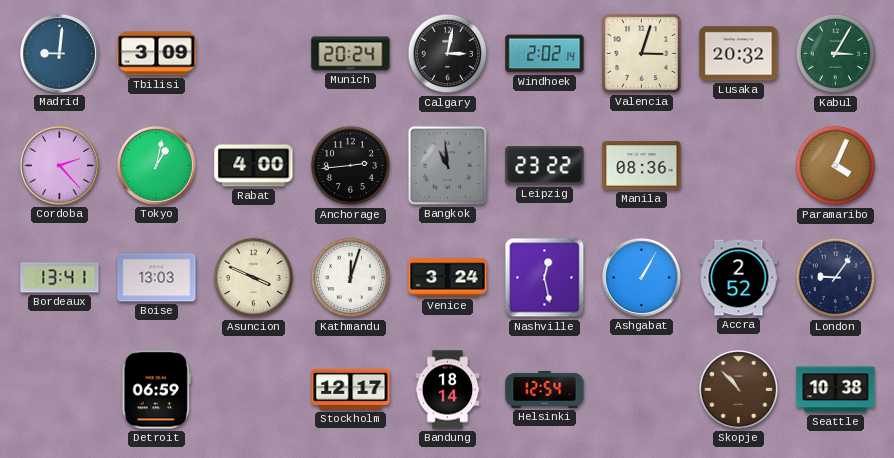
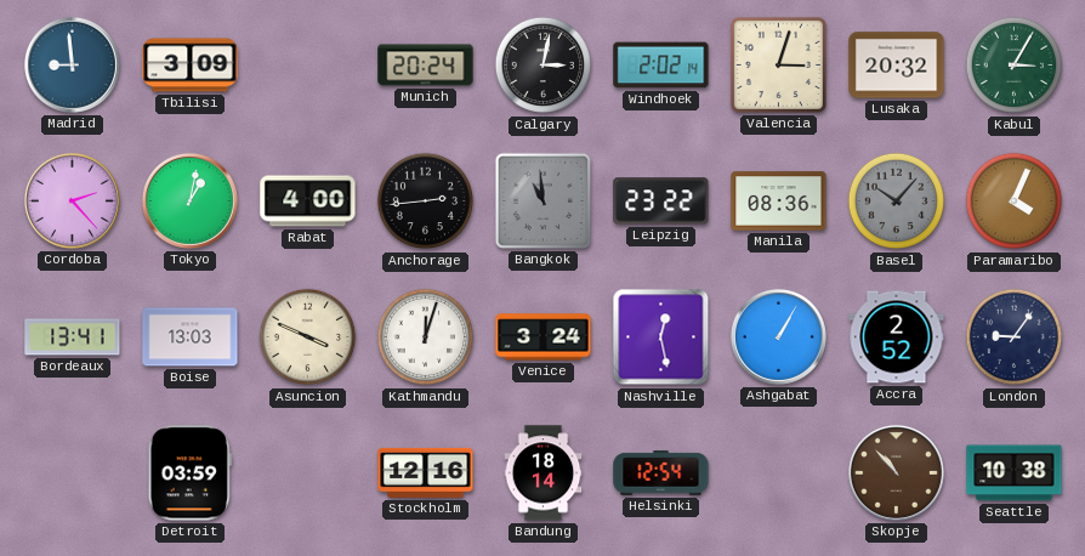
Madrid: 9:01 -> 8:59 (72, 64)
Basel: none -> 10:07 (897, 202)
Detroit: 06:59 -> 03:59 (189, 473)
Stockholm: 12:17 -> 12:16 (426, 472)
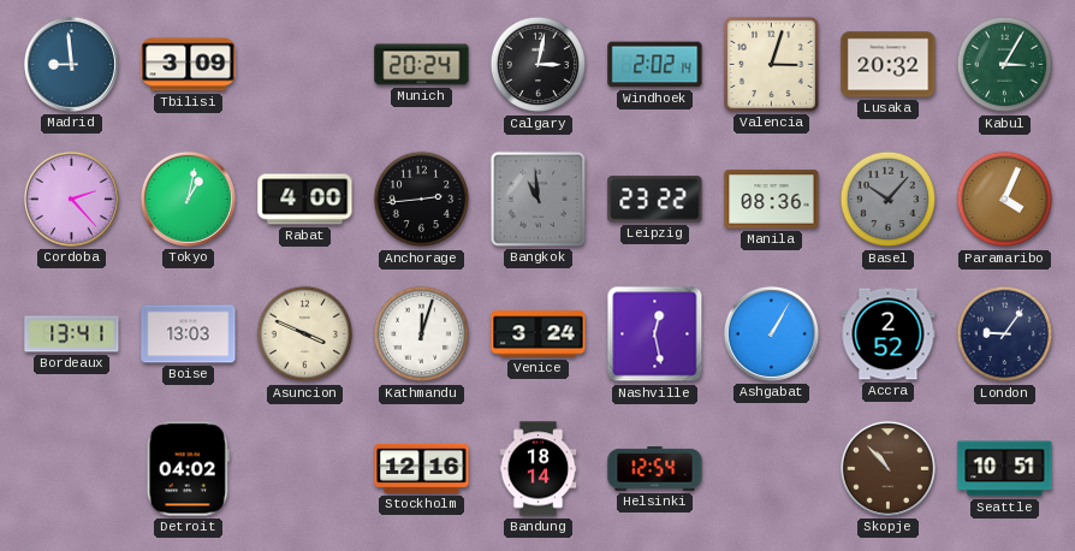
Detroit: 03:59 -> 04:02 (188, 469)
Seattle: 10:38 -> 10:51 (1005, 469)
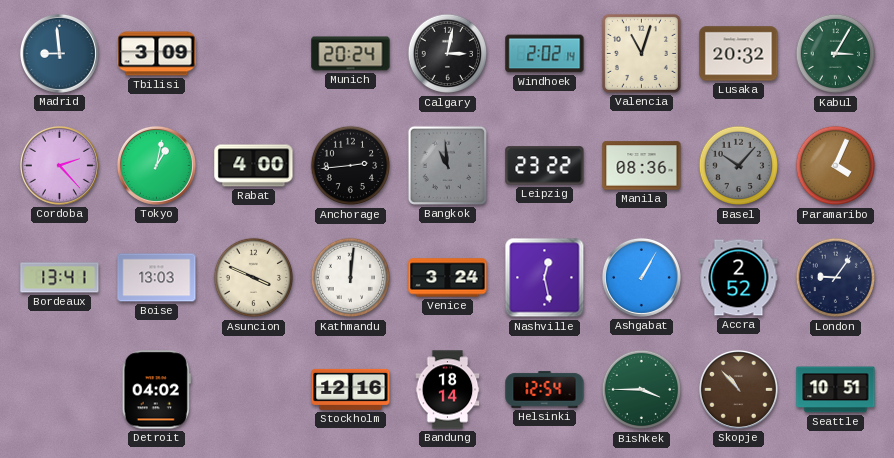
Valencia: 3:03 -> 11:03 (641, 53)
Kathmandu: 12:03 -> 12:01 (351, 278)
Bishkek: none -> 3:45 (642, 390)
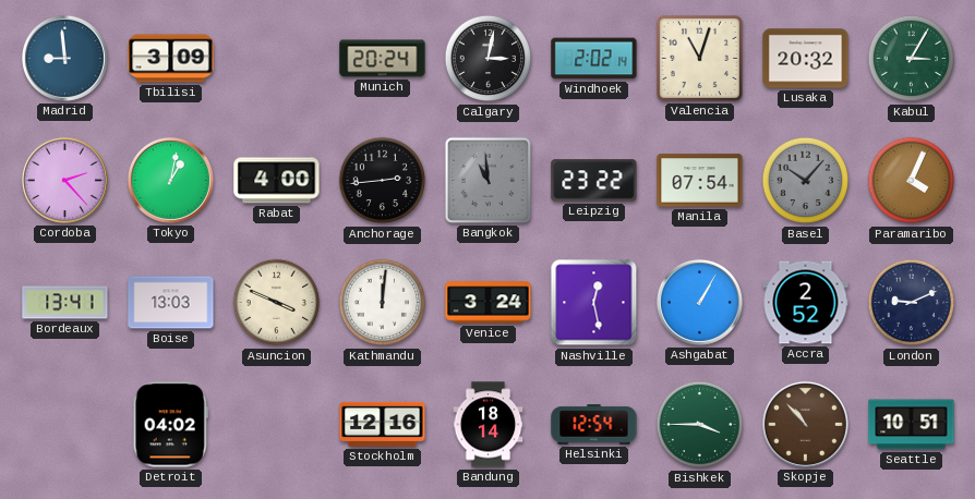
Manila: 08:36 -> 07:54 (700, 181)
London: 9:06 -> 9:11 (912, 303)
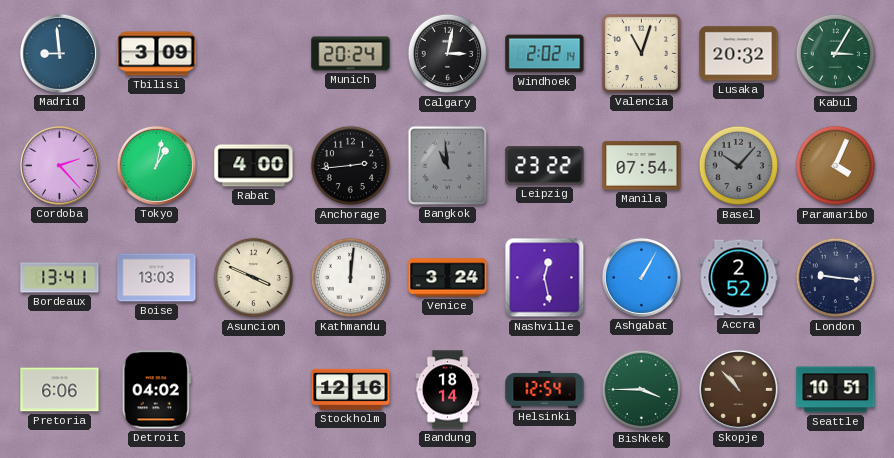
London: 9:11 -> 9:16 (836, 278)
Pretoria: none -> 6:06 (60, 390)
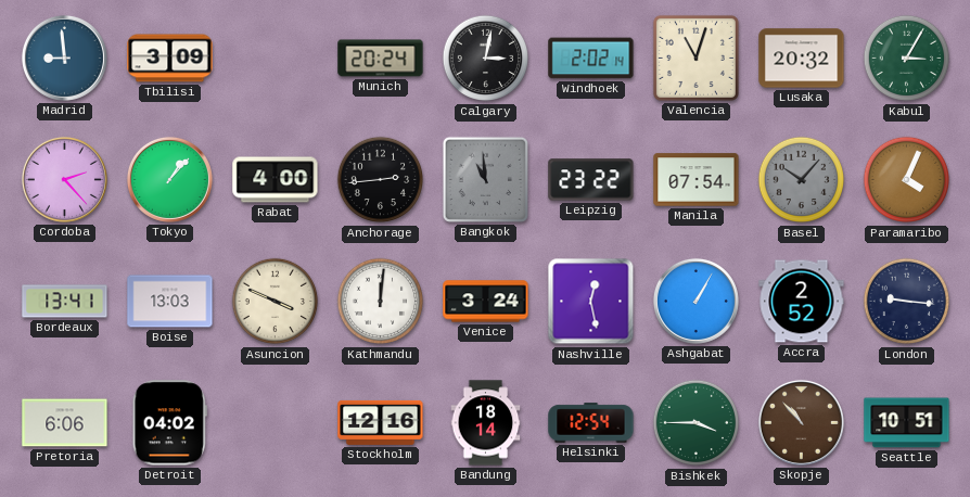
Tokyo: 1:02 -> 1:07 (169, 179)
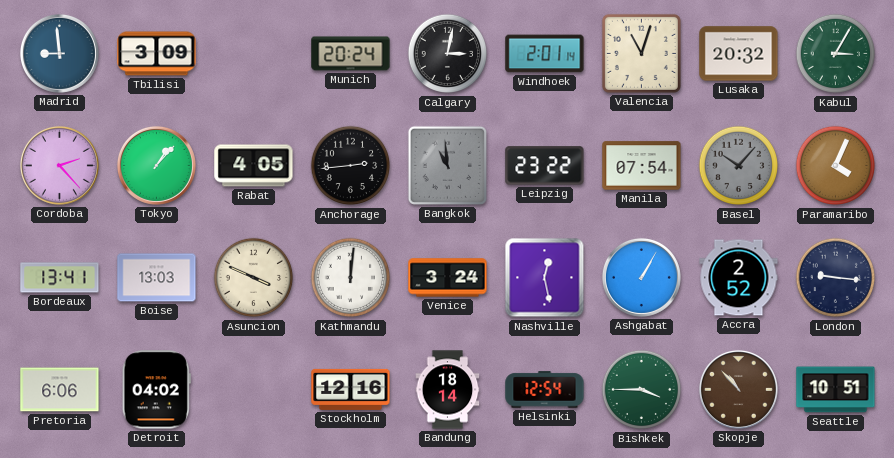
Windhoek: 2:02 -> 2:01 (545, 54)
Rabat: 4:00 -> 4:05 (254, 166)
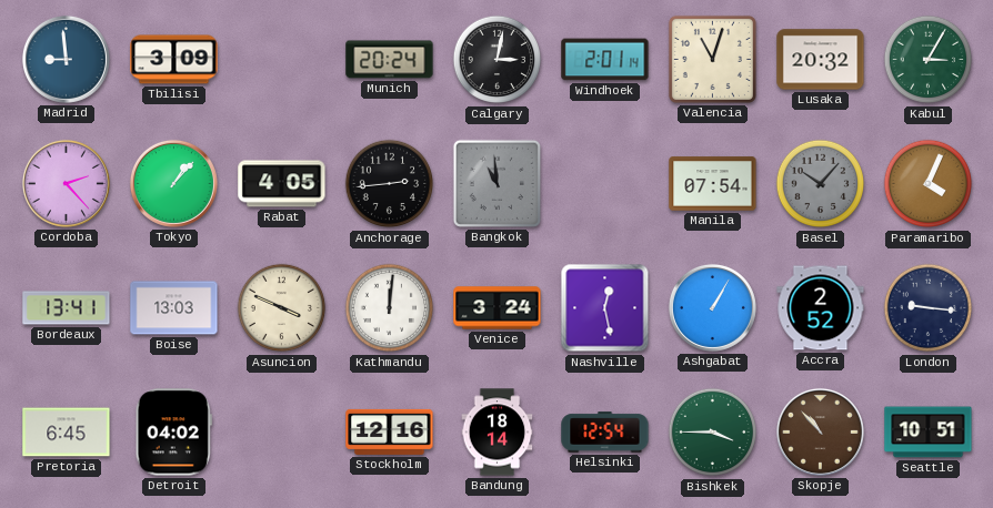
Leipzig: 23:22 -> none (545, 166)
Pretoria: 6:06 -> 6:45 (67, 433)
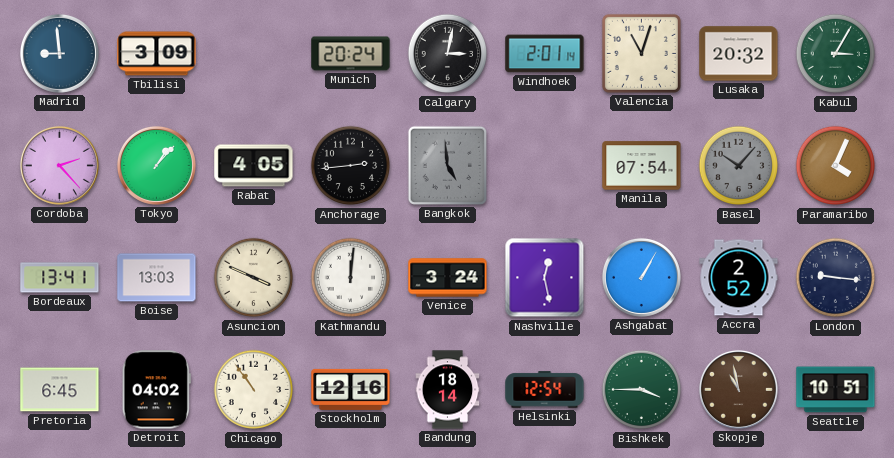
Bangkok: 10:59 -> 4:59 (447, 165)
Chicago: none -> 10:54 (254, 390)
Skopje: 10:53 -> 10:58 (738, 389)
